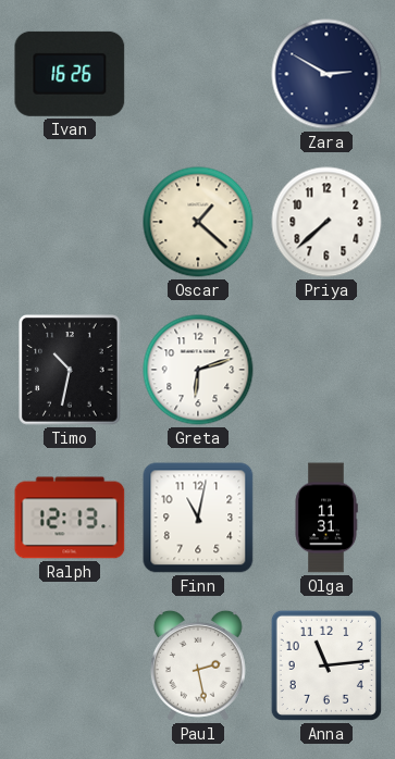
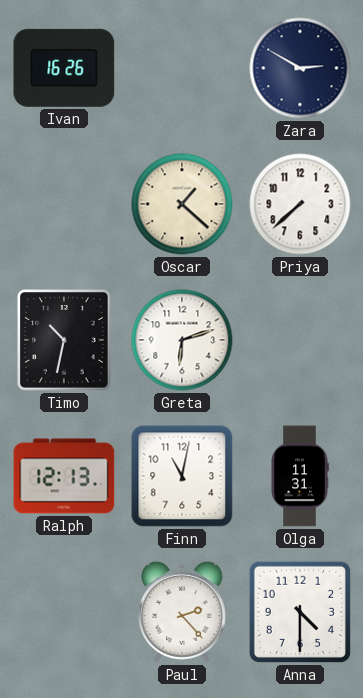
Paul: 2:28 -> 2:23 (182, 612)
Anna: 11:14 -> 4:30 (300, 612)
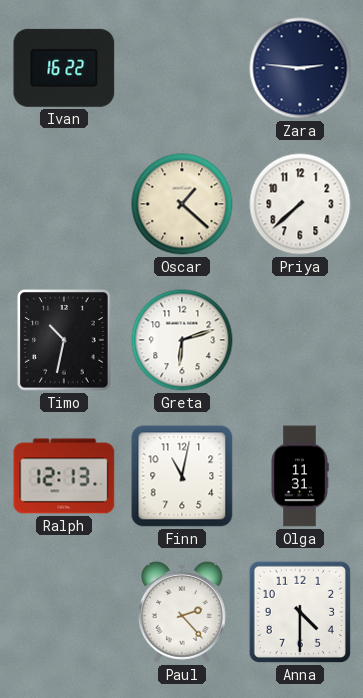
Ivan: 16:26 -> 16:22 (64, 68)
Zara: 2:50 -> 2:46 (300, 68)
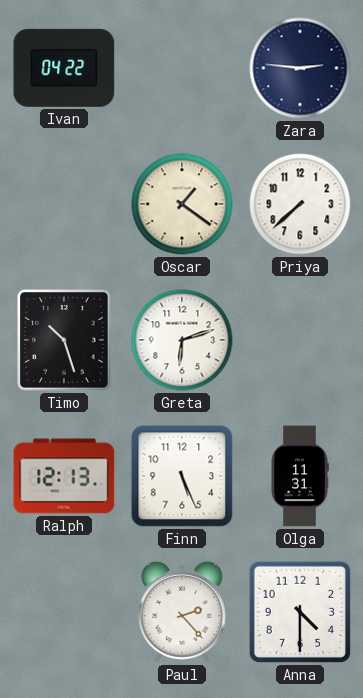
Ivan: 16:22 -> 04:22 (64, 68)
Oscar: 1:22 -> 1:21 (182, 204)
Timo: 10:32 -> 10:27 (64, 340)
Finn: 11:02 -> 5:26 (182, 476)
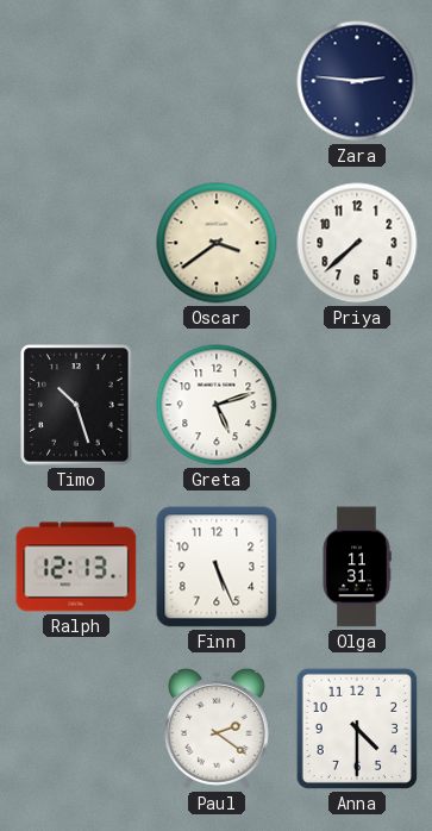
Ivan: 04:22 -> none (64, 68)
Oscar: 1:21 -> 3:39 (217, 243)
Greta: 6:12 -> 5:12 (217, 405)
Paul: 2:23 -> 2:21 (217, 729)
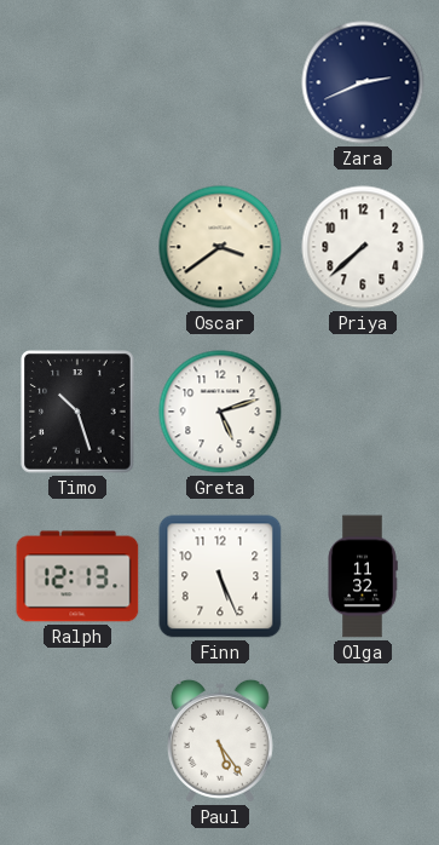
Zara: 2:46 -> 2:41 (363, 82)
Olga: 11:31 -> 11:32 (363, 576)
Paul: 2:21 -> 5:24 (220, 741)
Anna: 4:30 -> none (357, 729)
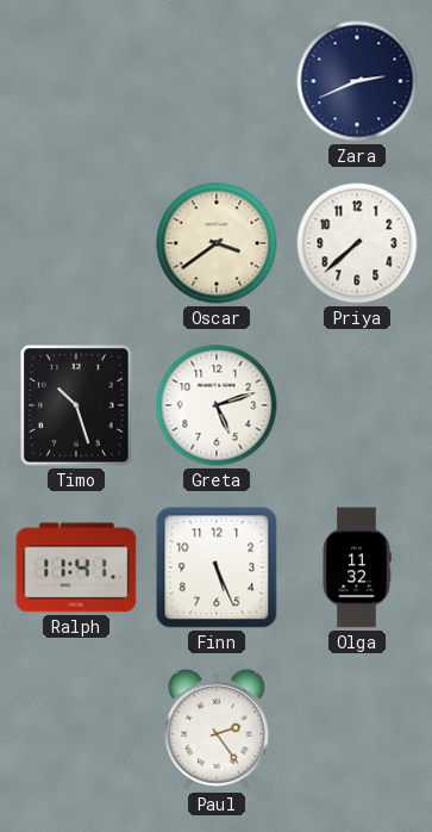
Ralph: 12:13 -> 11:41 (76, 567)
Paul: 5:24 -> 2:24 (217, 729)
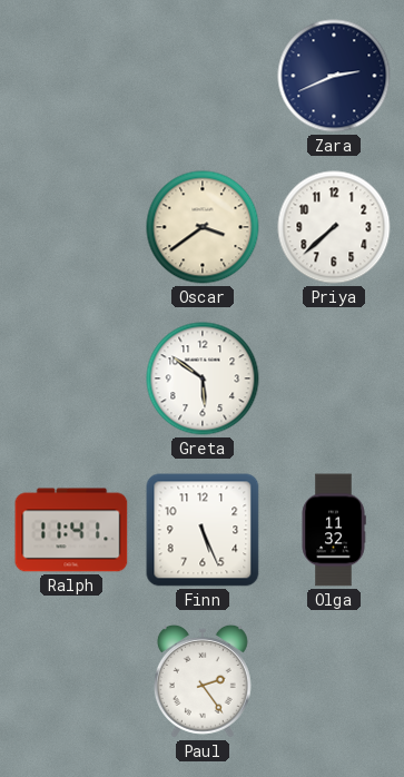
Timo: 10:27 -> none (76, 405)
Greta: 5:12 -> 5:51 (203, 378)
